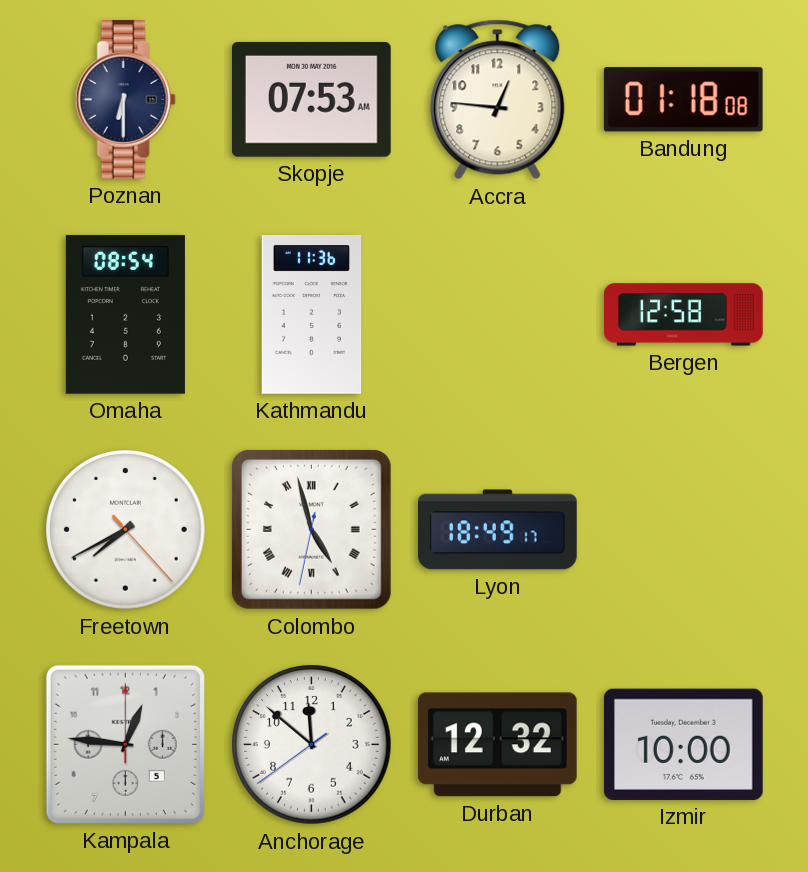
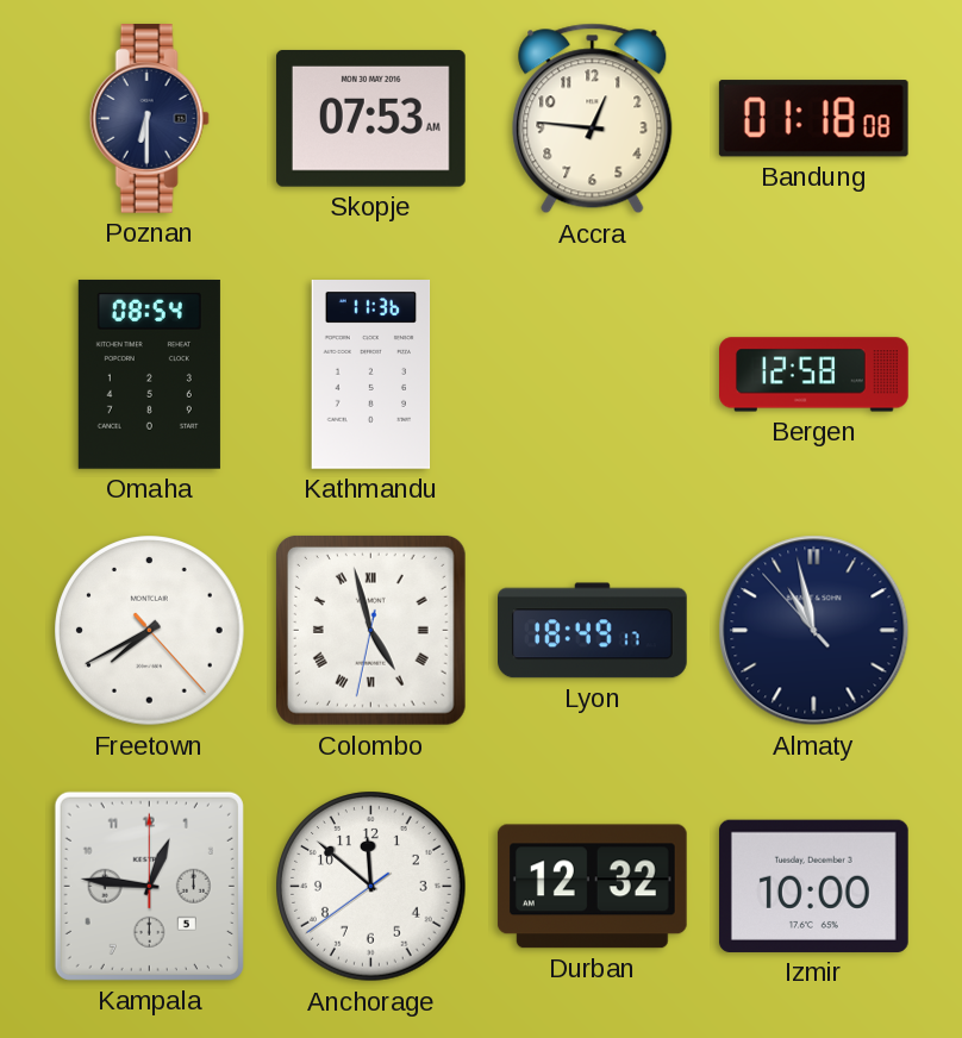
Almaty: none -> 10:57 (814, 631)
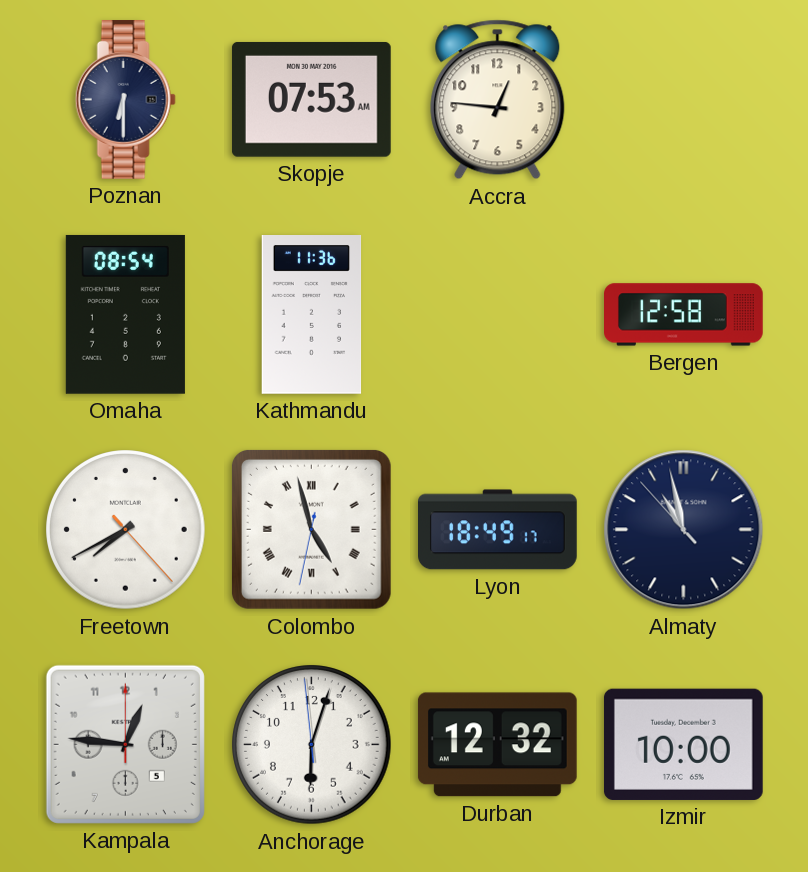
Bandung: 01:18 -> none (813, 119)
Anchorage: 11:51 -> 6:02 (312, 745)
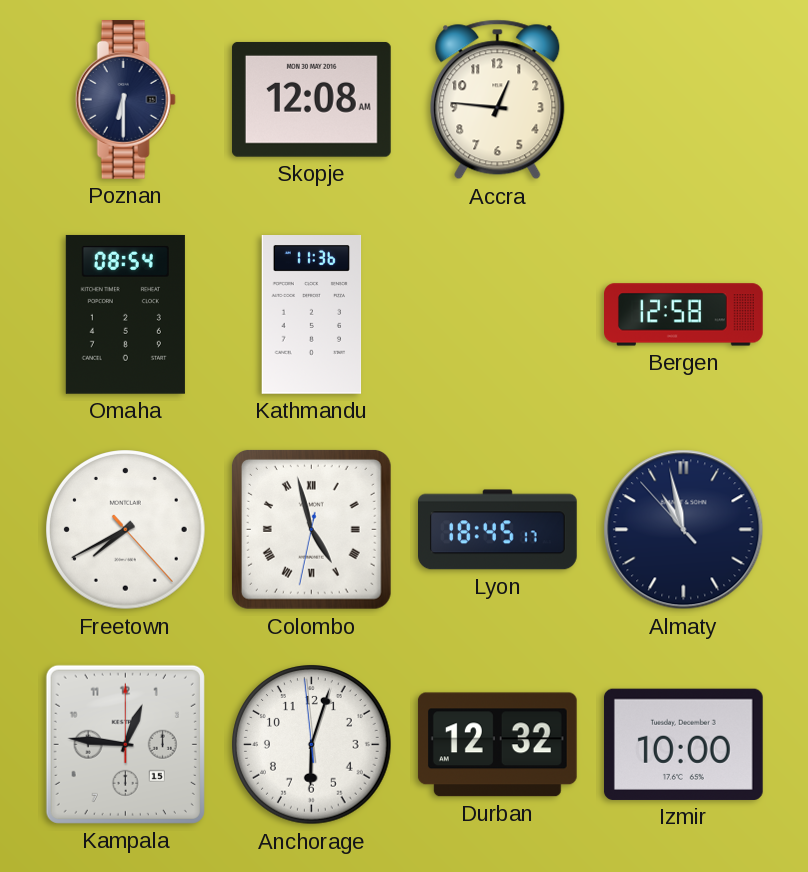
Skopje: 07:53 -> 12:08 (311, 100)
Lyon: 18:49 -> 18:45 (498, 530)
Kampala date: 5 -> 15 (125, 744)
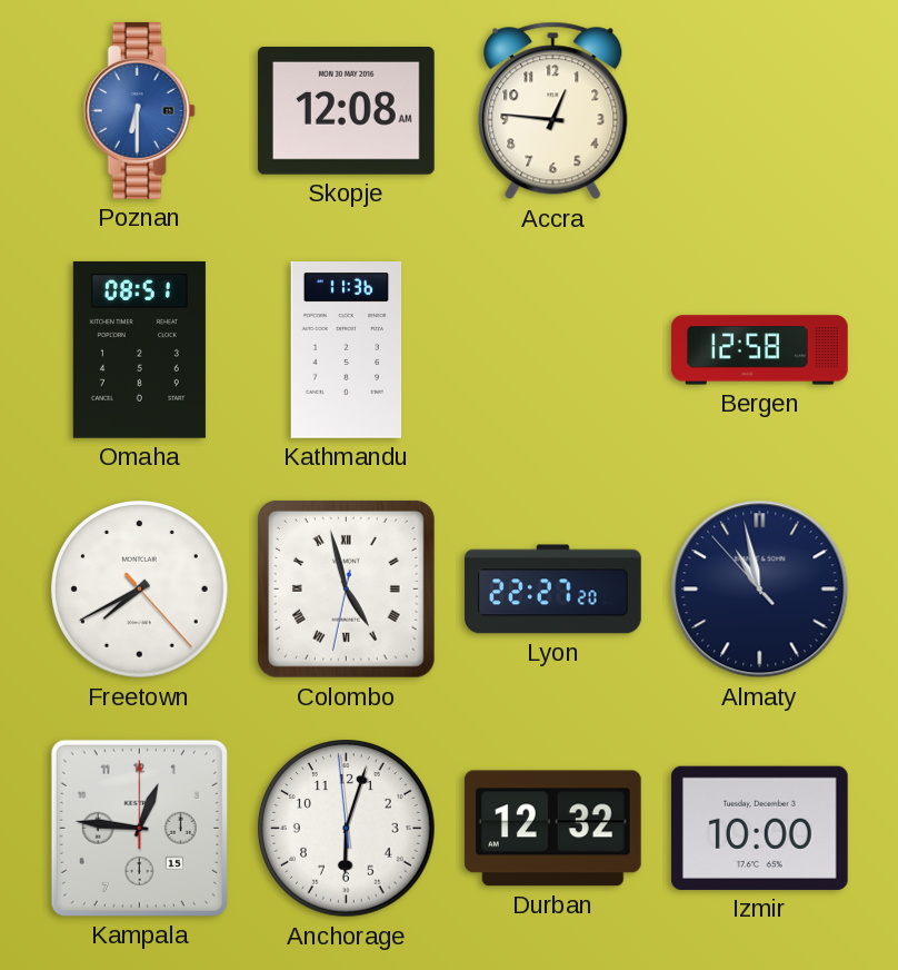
Poznan dial: navy -> blue (139, 111)
Omaha: 08:54 -> 08:51 (139, 349)
Lyon: 18:45 -> 22:27 (553, 590)
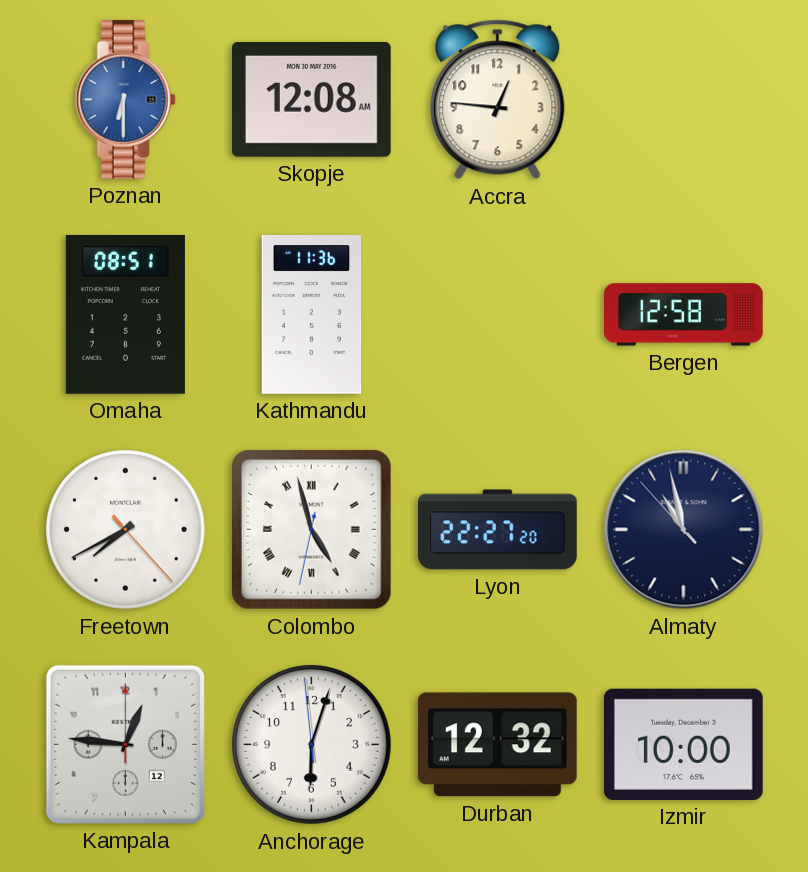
Kampala date: 15 -> 12 (125, 744)
